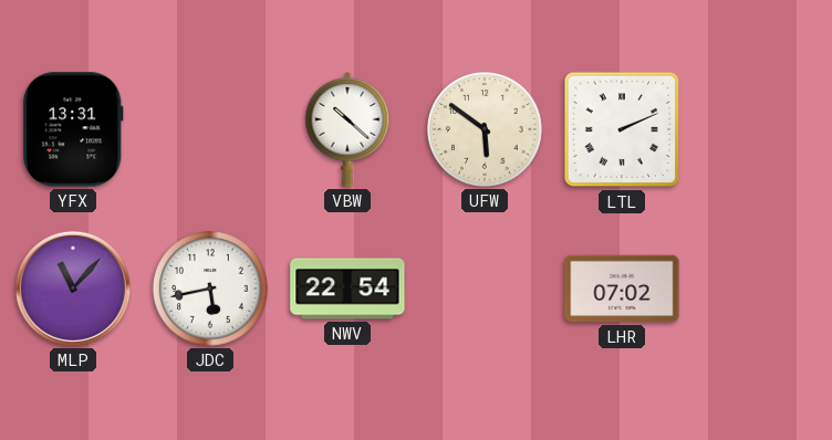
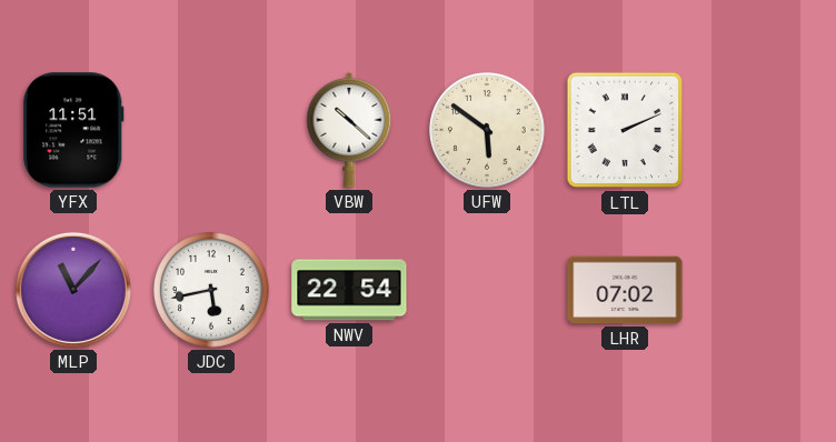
YFX: 13:31 -> 11:51 (73, 130)
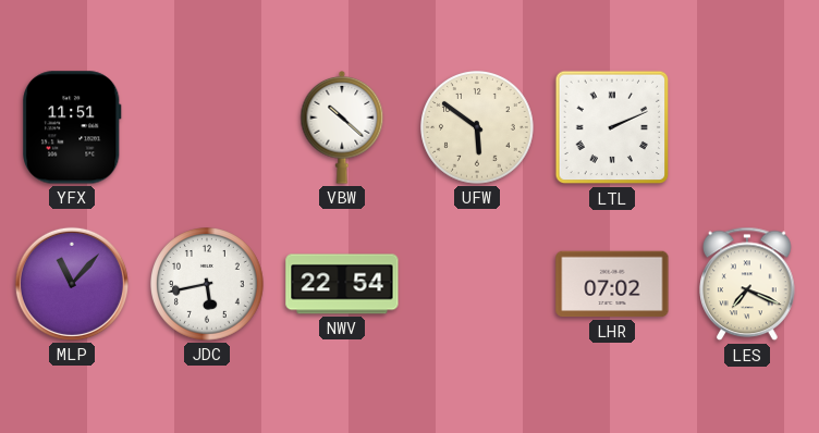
LES: none -> 7:19 (748, 284)
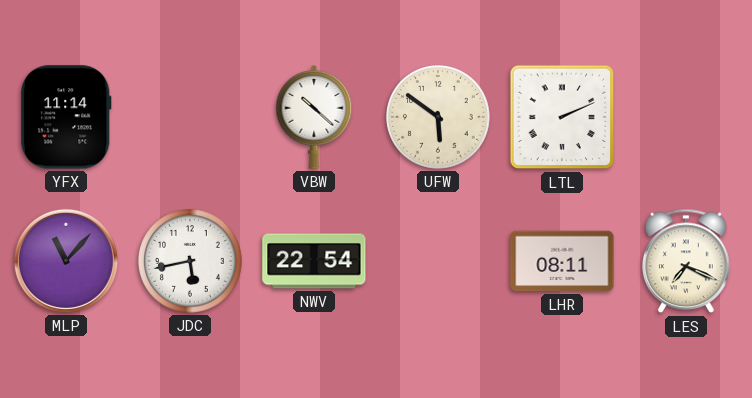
YFX: 11:51 -> 11:14 (66, 117)
LHR: 07:02 -> 08:11 (562, 261)
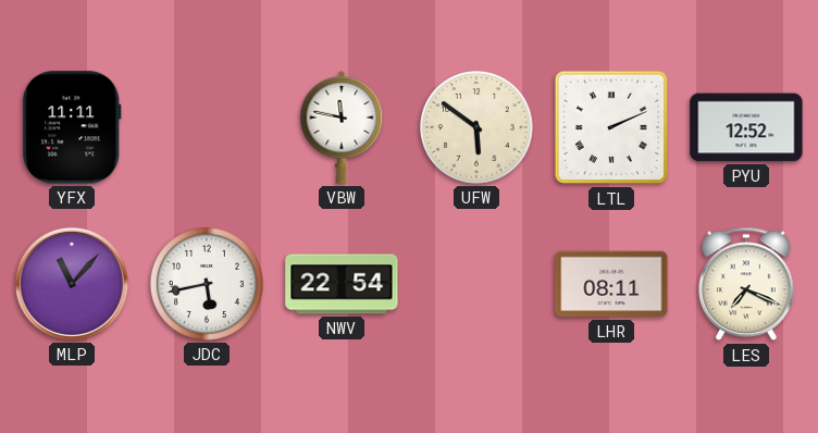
YFX: 11:14 -> 11:11 (72, 127)
VBW: 10:22 -> 11:47 (342, 128)
PYU: none -> 12:52 (746, 127)
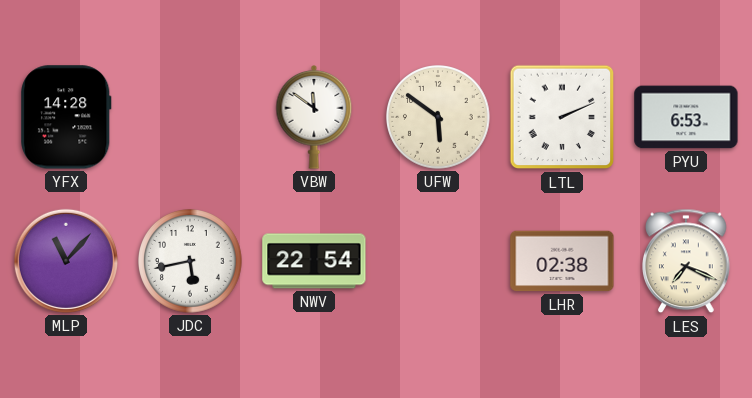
YFX: 11:11 -> 14:28 (66, 117)
VBW: 11:47 -> 11:51 (314, 118)
PYU: 12:52 -> 6:53 (686, 117)
LHR: 08:11 -> 02:38 (562, 261)
